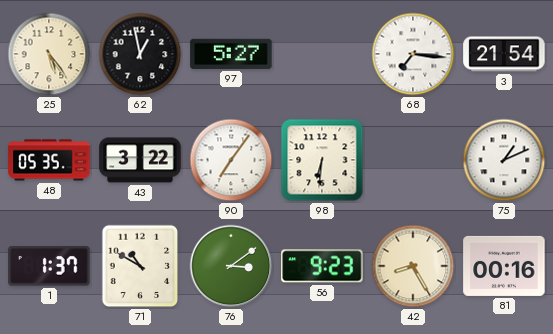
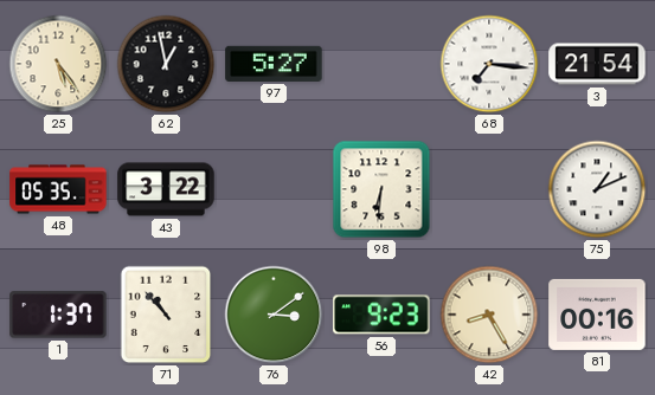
90: 7:06 -> none (231, 160)
71: 10:50 -> 10:53 (166, 315)
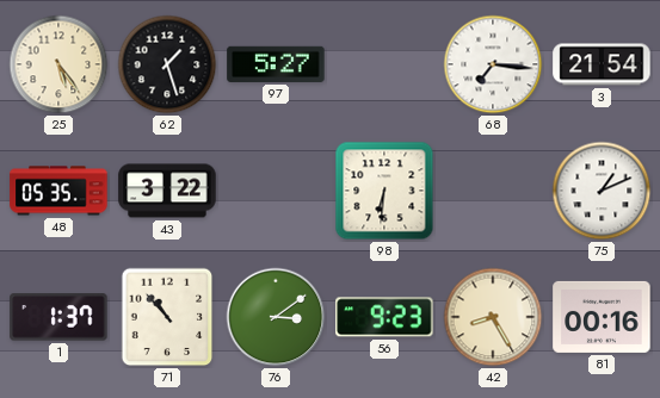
62: 12:58 -> 1:27 (167, 64)
